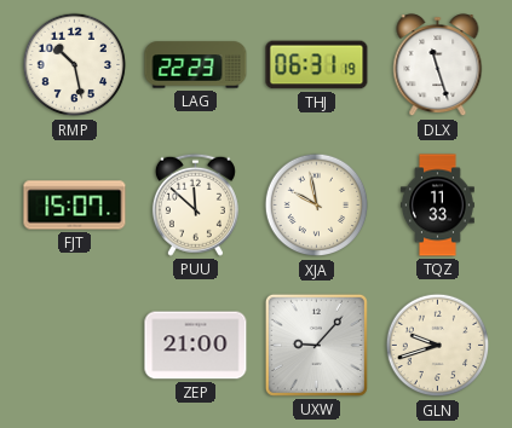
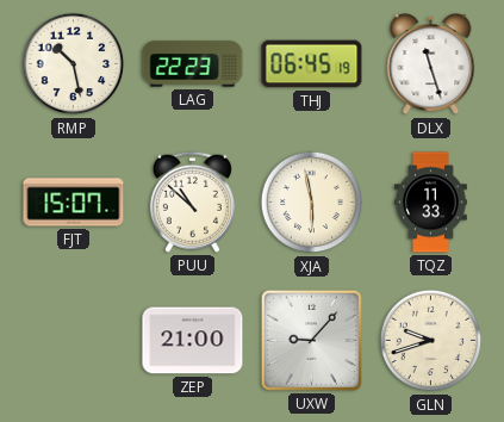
THJ: 06:31 -> 06:45 (312, 64)
PUU: 11:52 -> 10:52 (192, 201)
XJA: 9:58 -> 5:58 (312, 203)
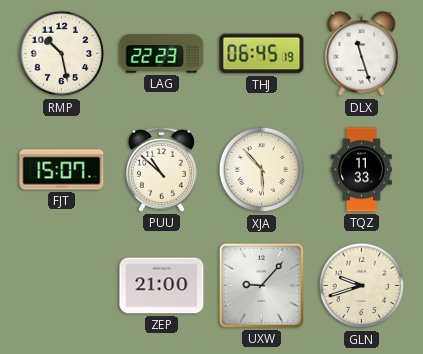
XJA: 5:58 -> 5:53 (262, 170)
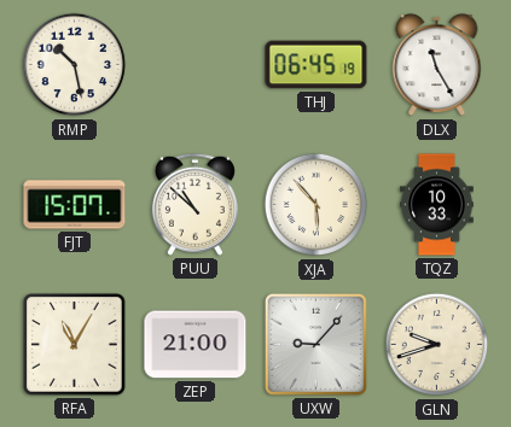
LAG: 22:23 -> none (162, 54)
DLX: 11:27 -> 11:25 (437, 65)
TQZ: 11:33 -> 10:33 (437, 205)
RFA: none -> 11:05 (75, 345)
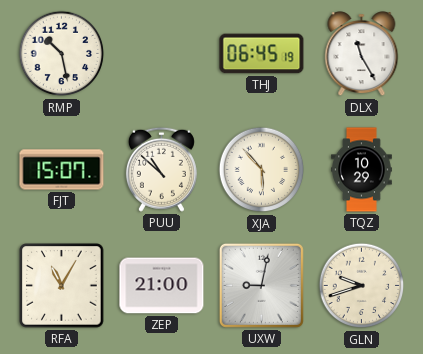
TQZ: 10:33 -> 10:29 (362, 170)
UXW: 9:07 -> 9:02 (261, 285)
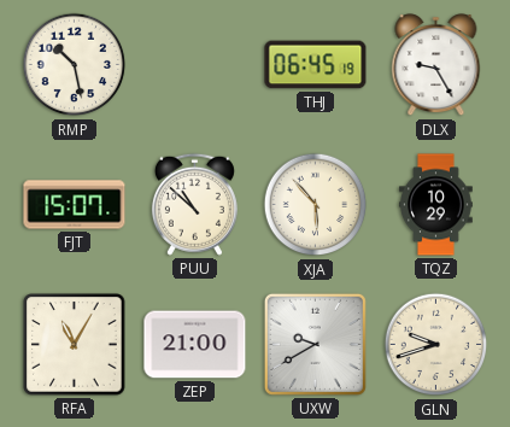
DLX: 11:25 -> 9:25 (436, 65)
UXW: 9:02 -> 9:40 (315, 344)
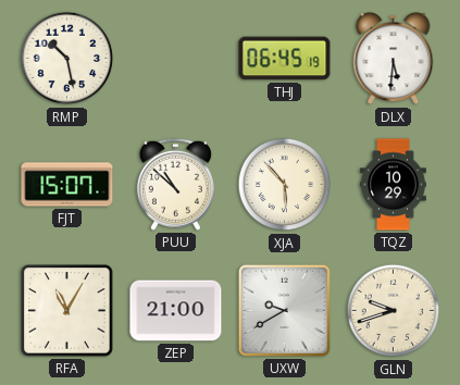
DLX: 9:25 -> 5:31 (394, 59)
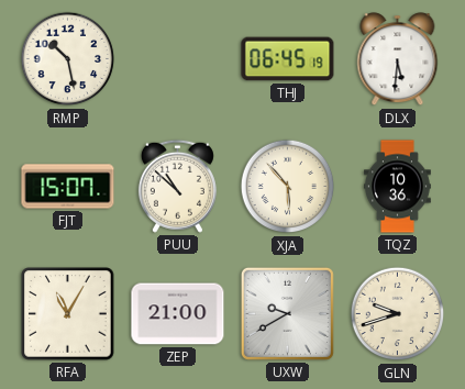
TQZ: 10:29 -> 10:36 (398, 187)
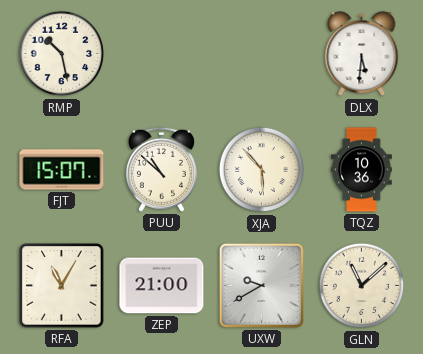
THJ: 06:45 -> none (288, 59)
GLN: 9:42 -> 11:08 (362, 286)
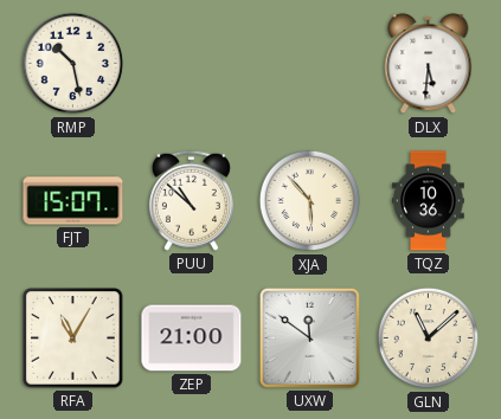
UXW: 9:40 -> 11:51 (309, 337)
